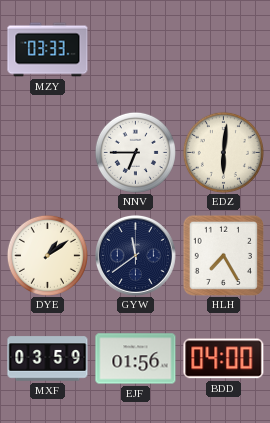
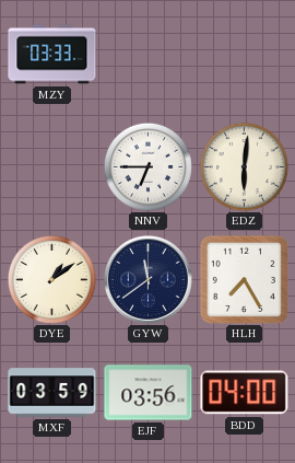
EJF: 01:56 -> 03:56 (149, 393)
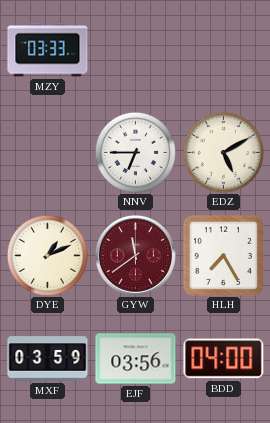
EDZ: 6:01 -> 5:10 (223, 152)
DYE: 1:09 -> 1:11 (47, 255)
GYW dial: navy -> burgundy (135, 255)
